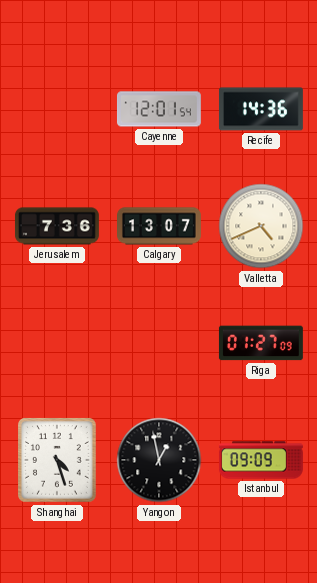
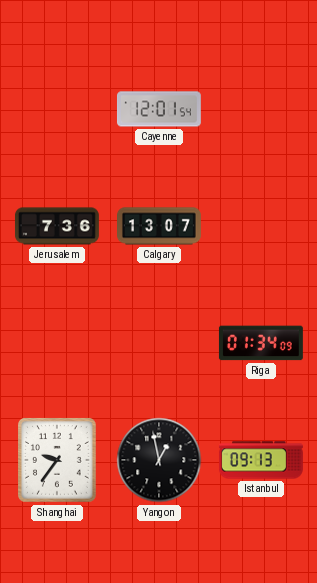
Recife: 14:36 -> none (261, 109)
Valletta: 4:41 -> none (261, 226)
Riga: 01:27 -> 01:34 (261, 343)
Shanghai: 4:27 -> 9:36 (58, 461)
Istanbul: 09:09 -> 09:13 (261, 460)
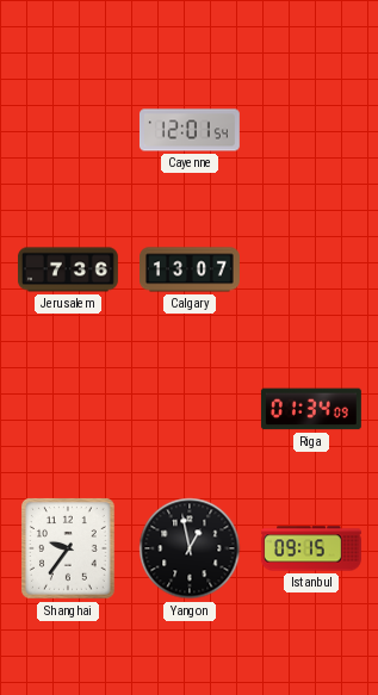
Istanbul: 09:13 -> 09:15 (311, 548)
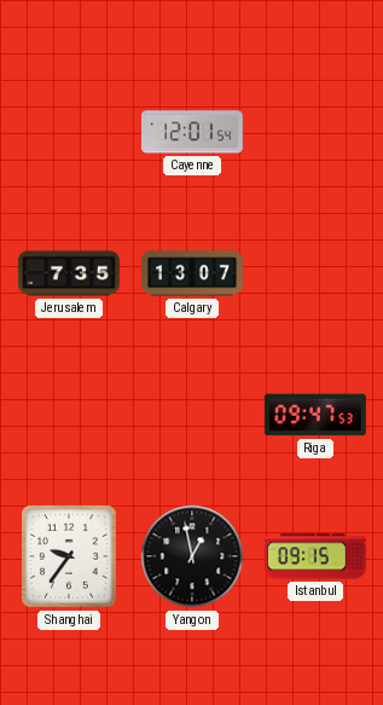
Jerusalem: 7:36 -> 7:35 (69, 273)
Riga: 01:34 -> 09:47 (315, 415)
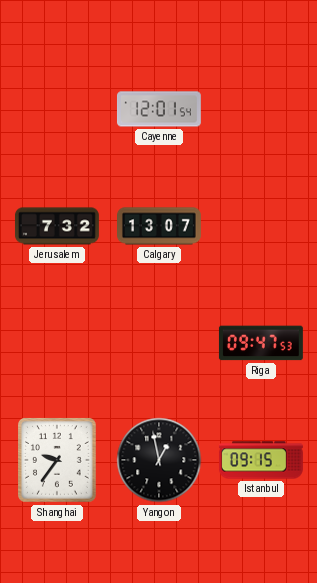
Jerusalem: 7:35 -> 7:32 (57, 226)
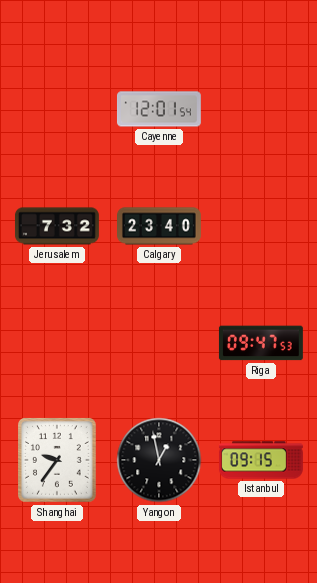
Calgary: 13:07 -> 23:40 (160, 226)
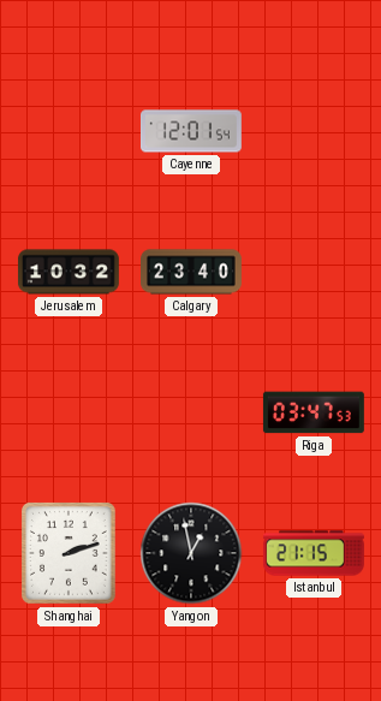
Jerusalem: 7:32 -> 10:32 (69, 272)
Riga: 09:47 -> 03:47 (314, 412)
Shanghai: 9:36 -> 2:12 (70, 554)
Istanbul: 09:15 -> 21:15 (314, 553)
